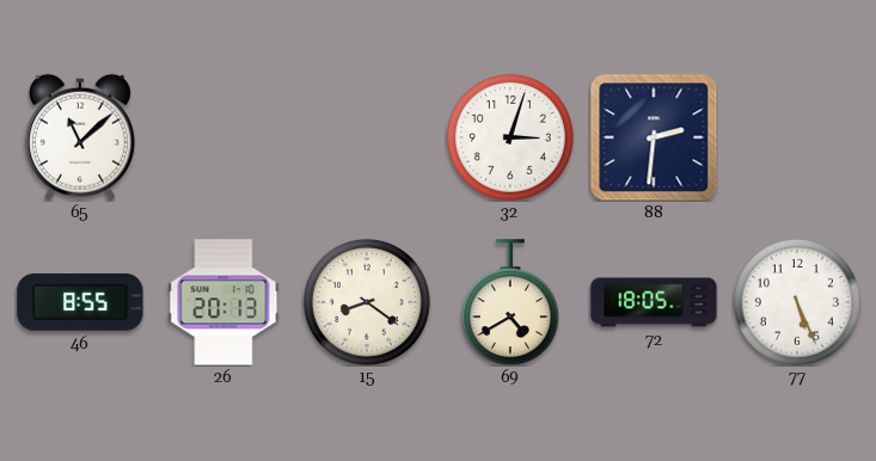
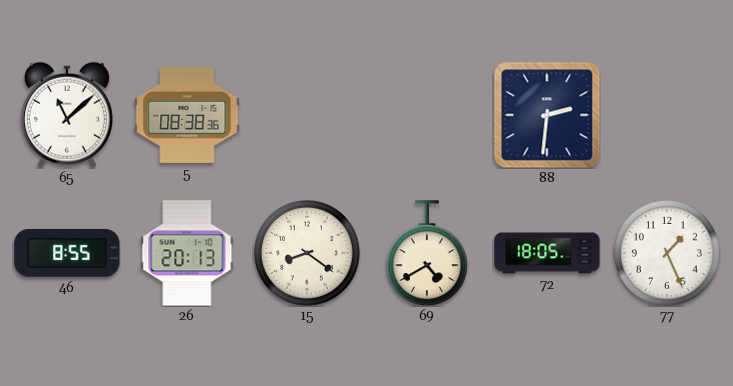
5: none -> 08:38 (187, 115)
32: 3:03 -> none (510, 137)
77: 5:26 -> 1:26 (667, 253)
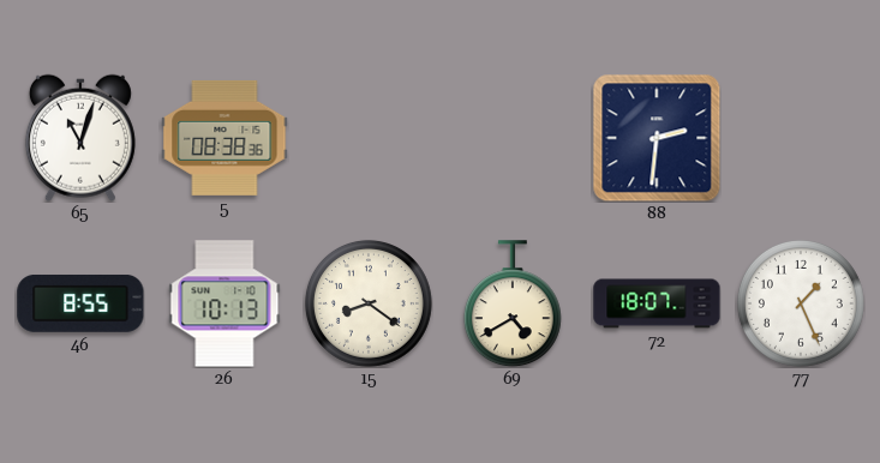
65: 11:08 -> 11:03 (80, 138)
26: 20:13 -> 10:13 (225, 303)
72: 18:05 -> 18:07 (657, 303)
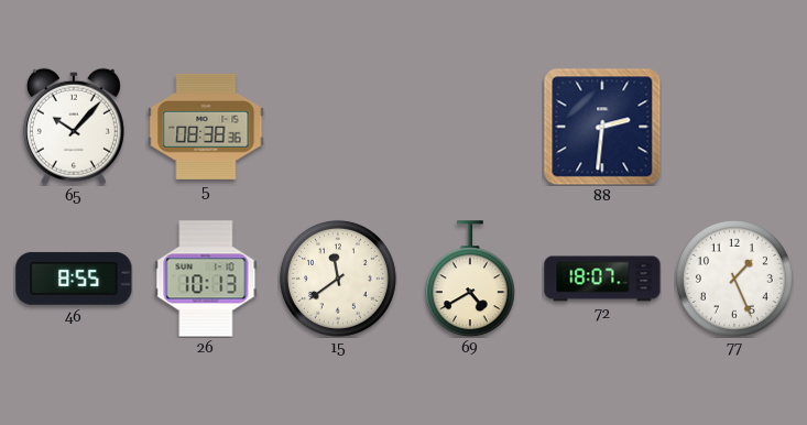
65: 11:03 -> 10:07 (74, 127)
15: 8:21 -> 11:39 (338, 279)
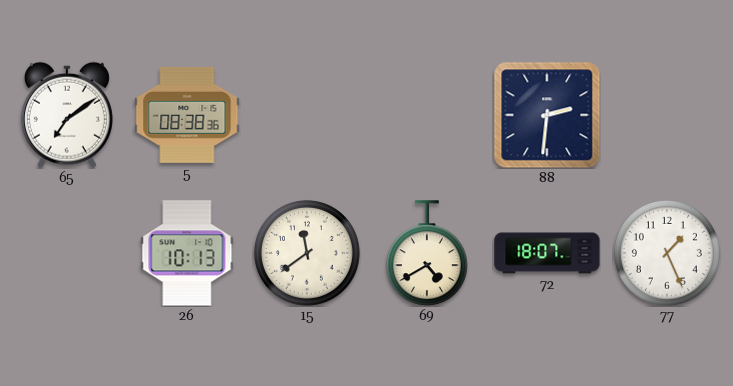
65: 10:07 -> 7:09 (67, 115)
46: 8:55 -> none (74, 279)
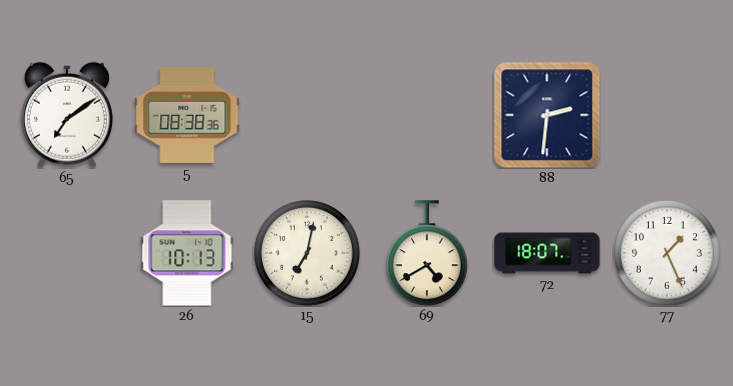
15: 11:39 -> 7:02 (307, 253)
